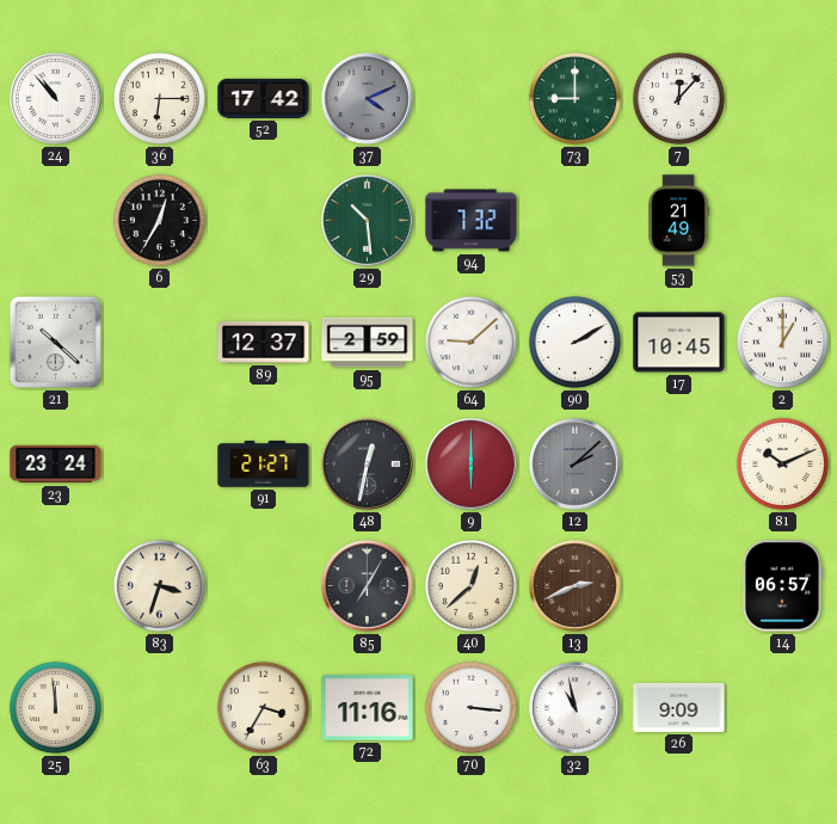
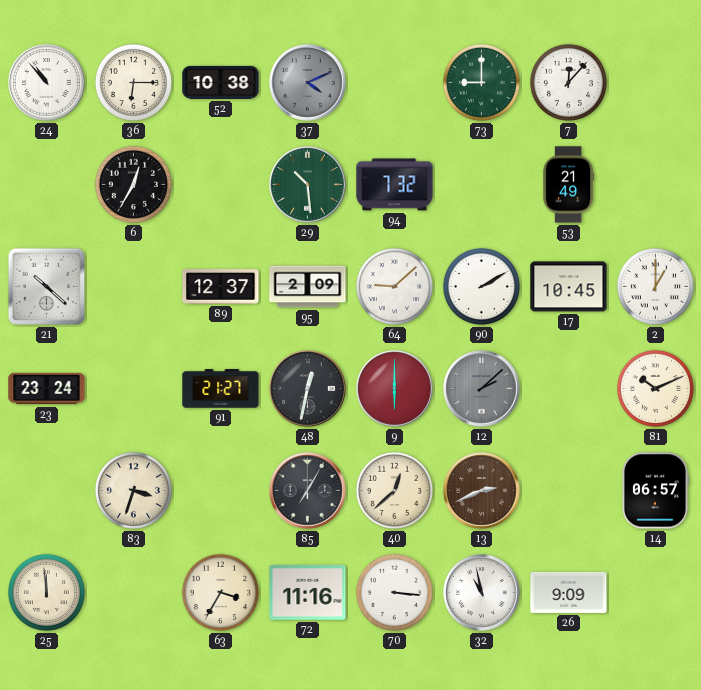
52: 17:42 -> 10:38 (221, 82)
95: 2:59 -> 2:09 (308, 287)
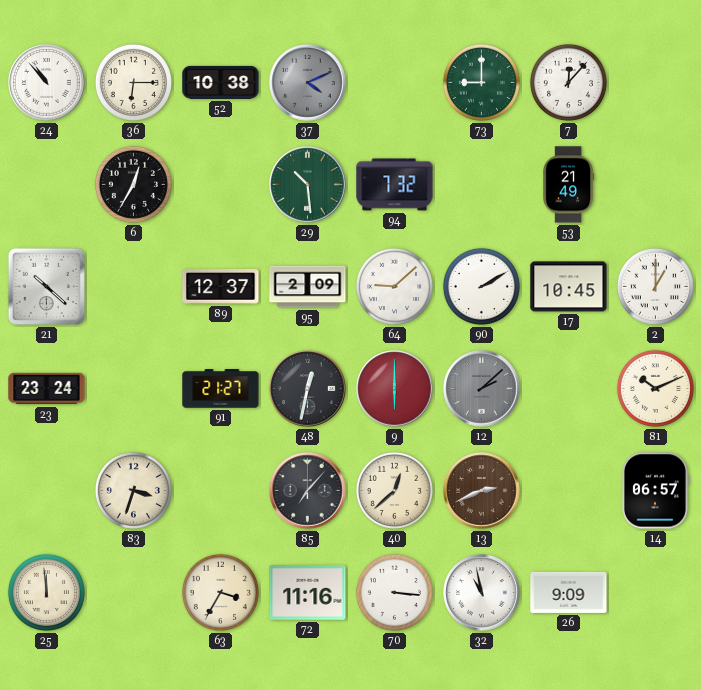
85: 7:05 -> 7:07 (308, 491)
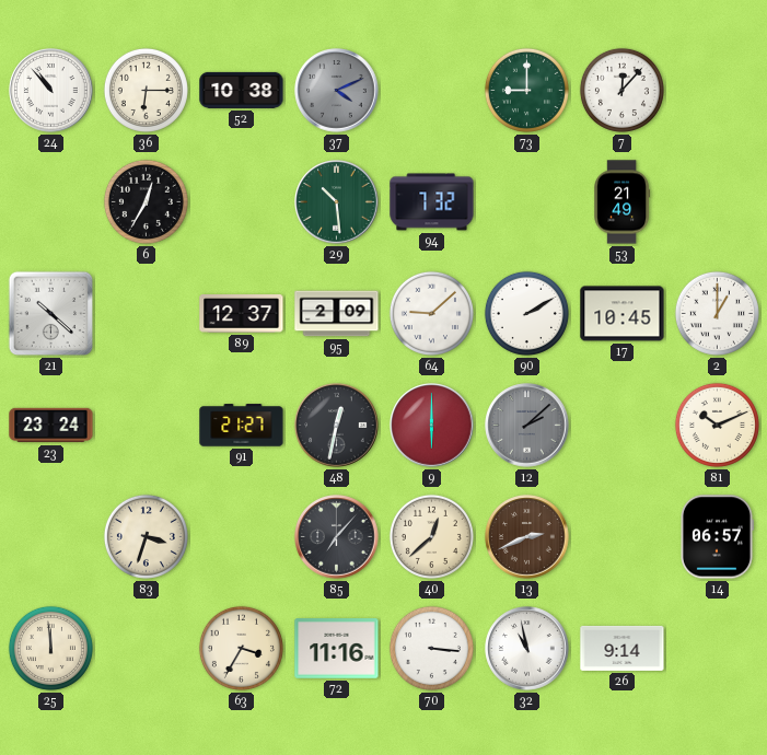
26: 9:09 -> 9:14 (623, 648)
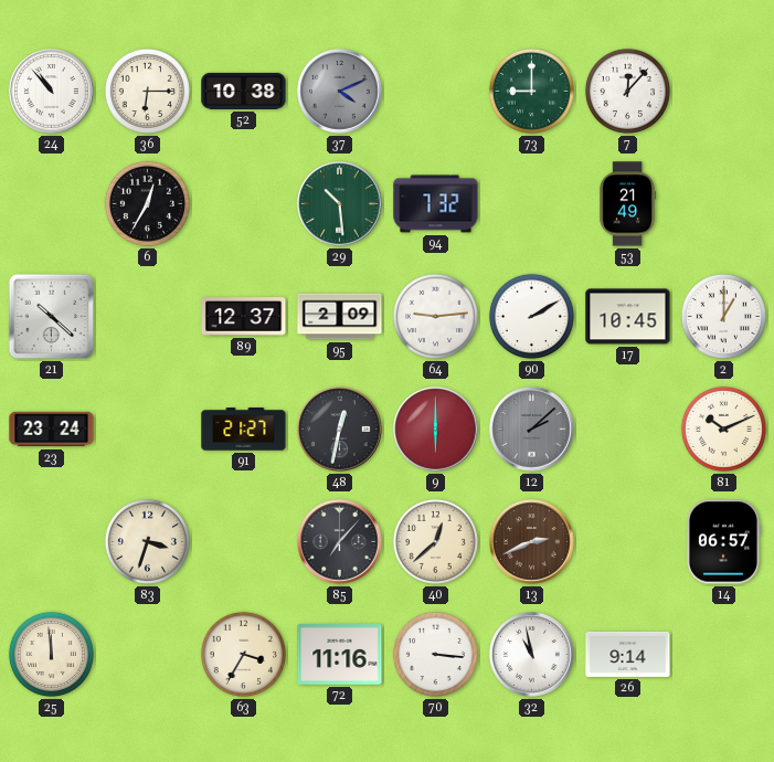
64: 9:08 -> 9:14 (435, 316)
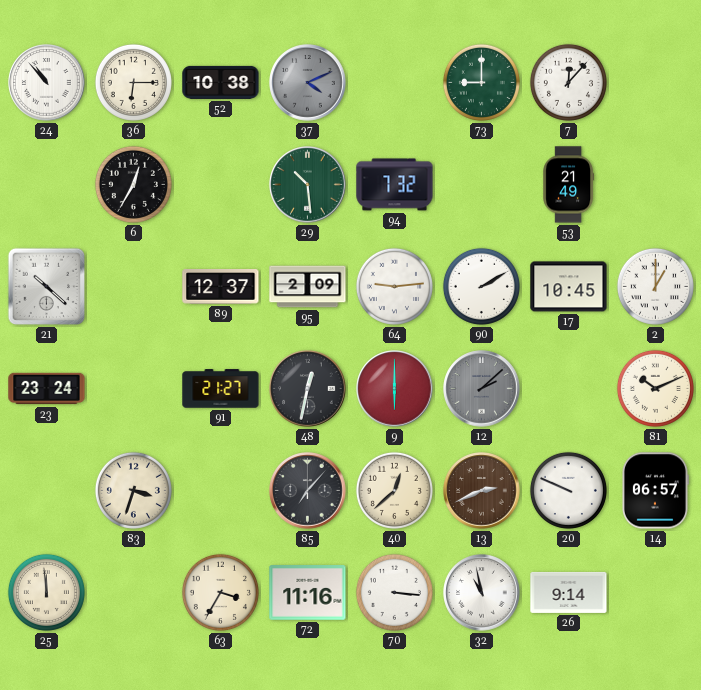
20: none -> 9:49 (568, 490)
